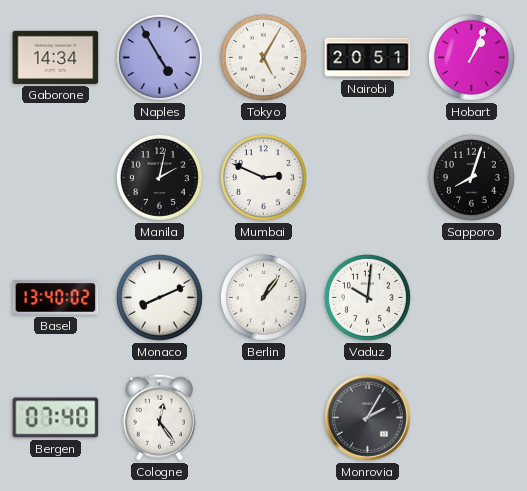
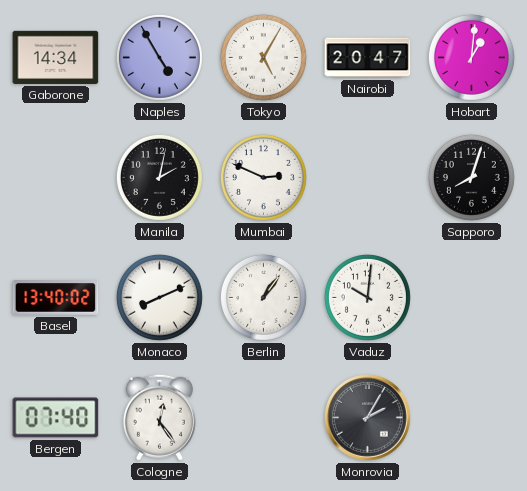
Nairobi: 20:51 -> 20:47 (368, 58)
Hobart: 1:04 -> 1:01 (471, 57)
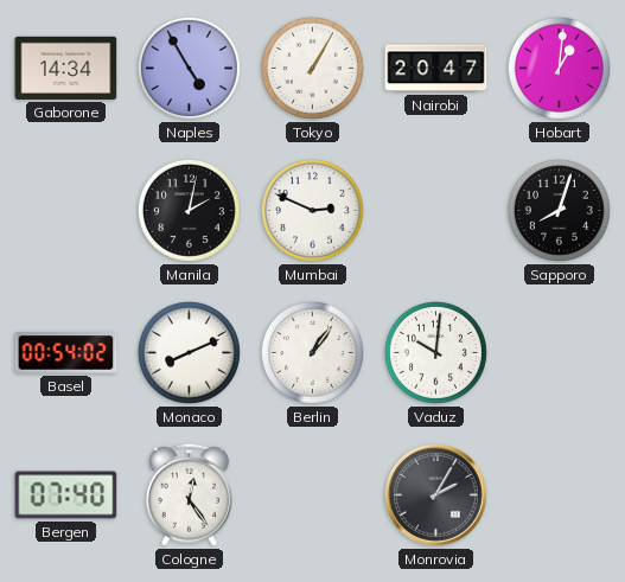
Tokyo: 5:05 -> 1:05 (312, 68)
Basel: 13:40 -> 00:54 (66, 353)
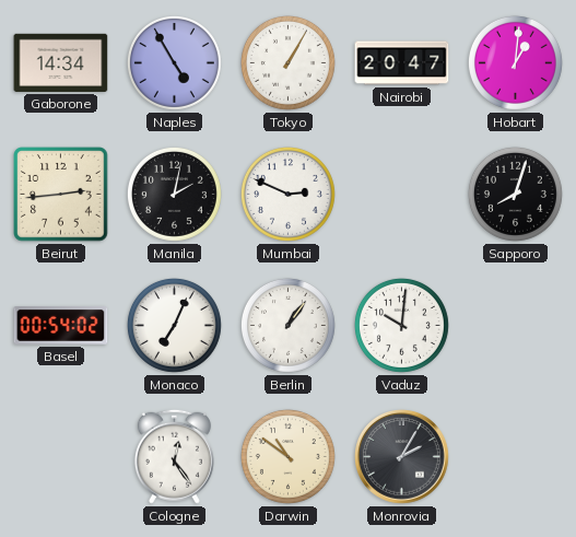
Beirut: none -> 2:44 (61, 195)
Monaco: 8:11 -> 7:04 (174, 325)
Bergen: 07:40 -> none (66, 495)
Darwin: none -> 10:51 (287, 456)
